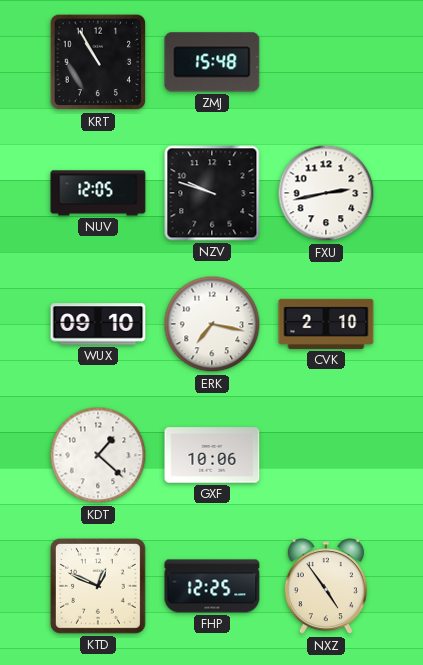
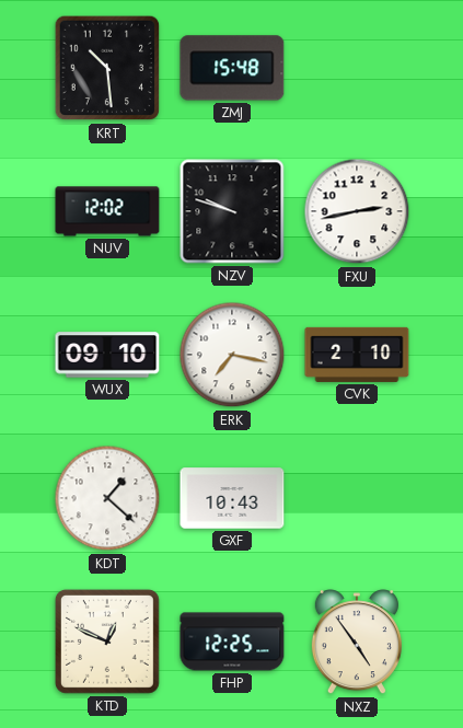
KRT: 10:55 -> 10:29 (107, 68)
NUV: 12:05 -> 12:02 (107, 211)
GXF: 10:06 -> 10:43 (232, 498)
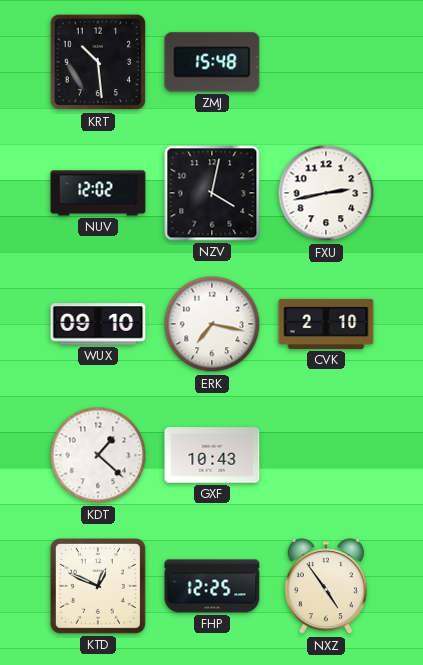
NZV: 9:48 -> 4:02 (212, 193)
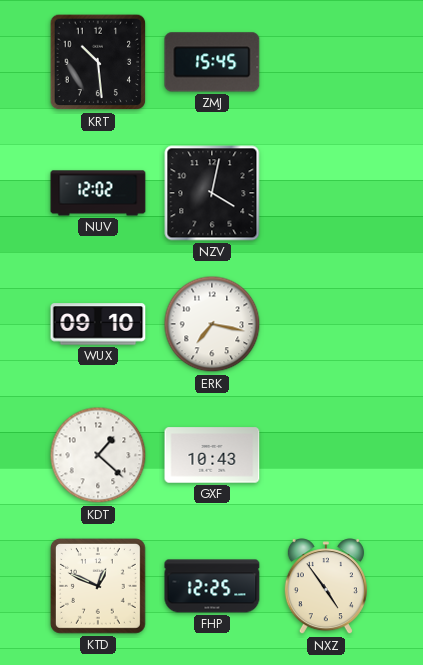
ZMJ: 15:48 -> 15:45 (212, 62)
FXU: 2:43 -> none (326, 193)
CVK: 2:10 -> none (326, 324)
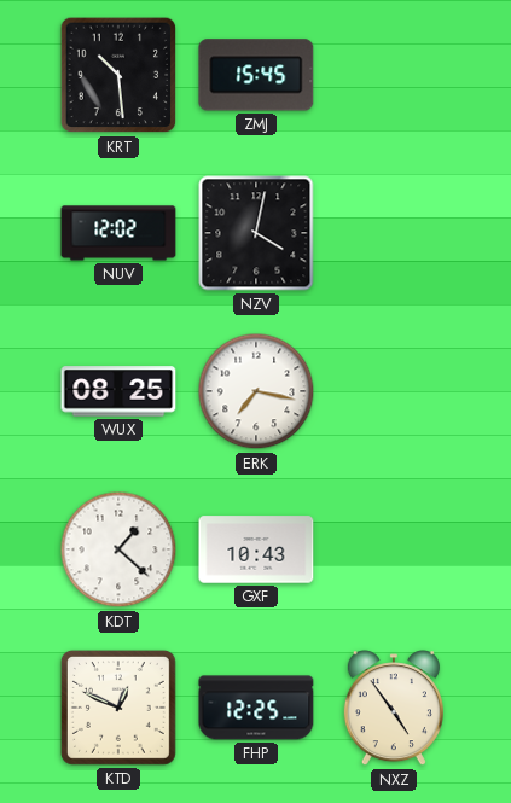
WUX: 09:10 -> 08:25 (118, 391)
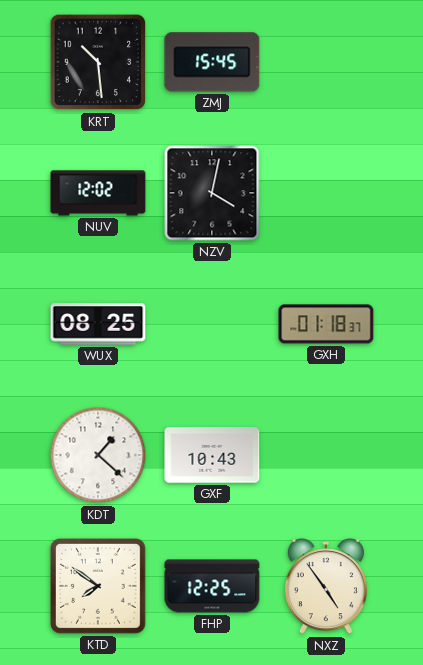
ERK: 7:17 -> none (256, 391)
GXH: none -> 01:18 (326, 324)
KTD: 12:49 -> 7:51 (98, 586)
